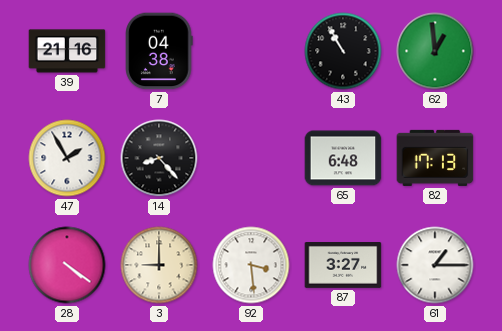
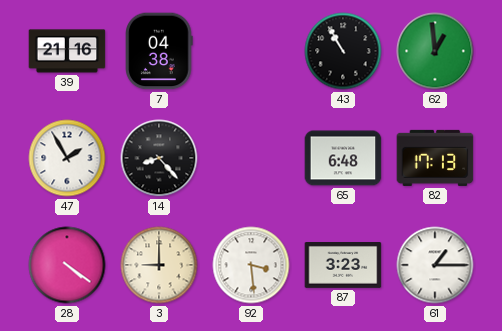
87: 3:27 -> 3:23 (343, 266)
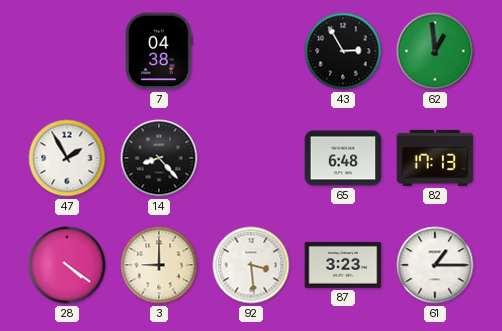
39: 21:16 -> none (67, 51)
43: 10:55 -> 2:55 (343, 51)
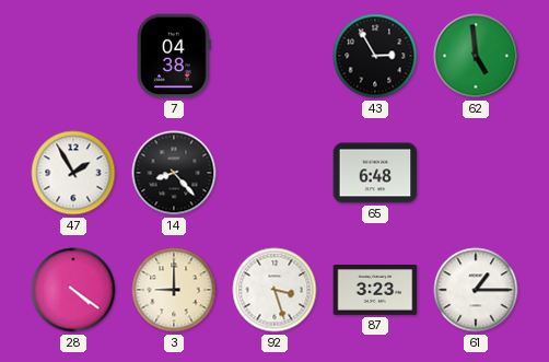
62: 12:59 -> 4:59 (476, 56)
82: 17:13 -> none (435, 158)
92: 3:29 -> 3:27 (274, 290)
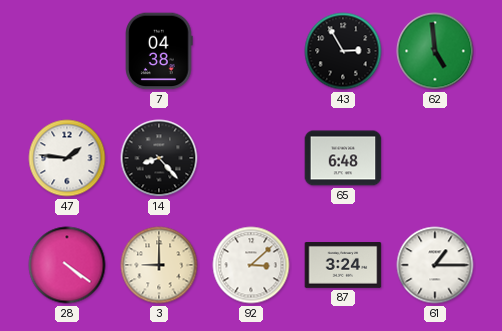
47: 1:55 -> 1:46 (67, 158)
92: 3:27 -> 3:08 (251, 265)
87: 3:23 -> 3:24 (343, 266)
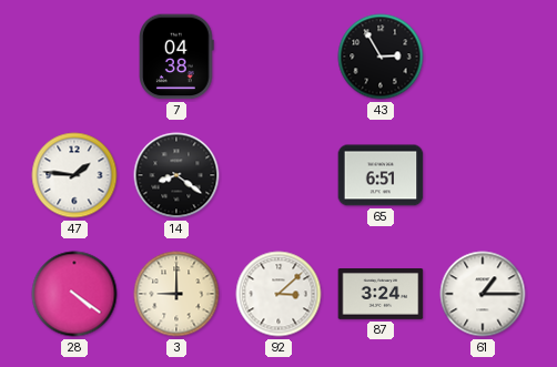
62: 4:59 -> none (435, 51)
14: 8:23 -> 8:21 (176, 175)
65: 6:48 -> 6:51 (381, 175)
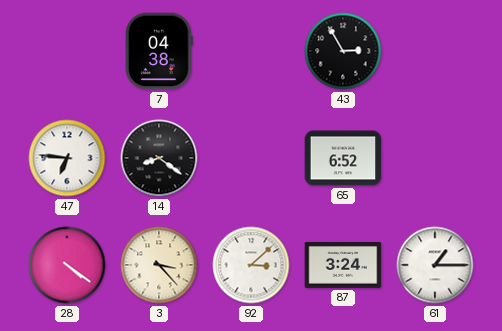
47: 1:46 -> 6:46 (67, 158)
65: 6:51 -> 6:52 (343, 158)
3: 9:00 -> 3:23 (159, 265)
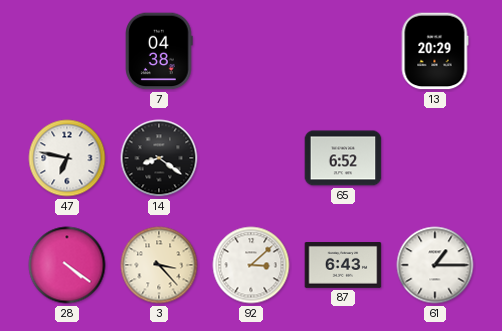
43: 2:55 -> none (343, 51)
13: none -> 20:29 (435, 51)
47: 6:46 -> 6:47 (67, 158)
87: 3:24 -> 6:43 (343, 266)
